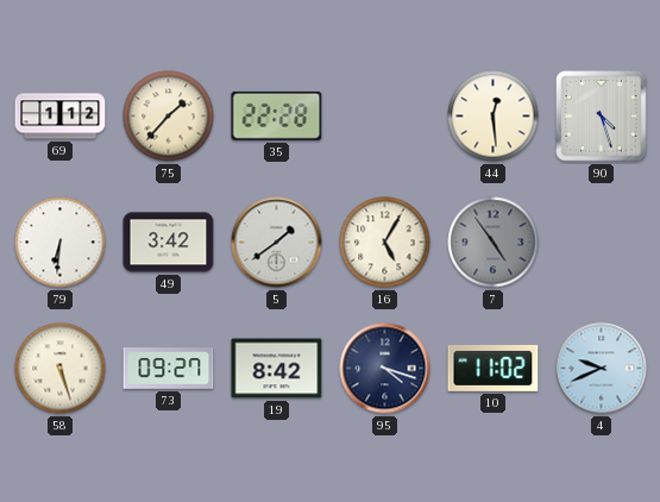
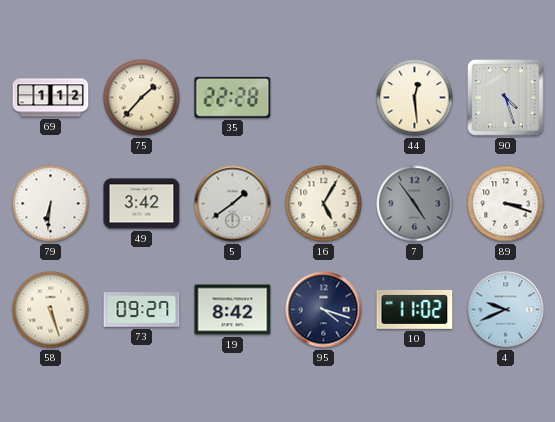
89: none -> 3:18 (506, 204)
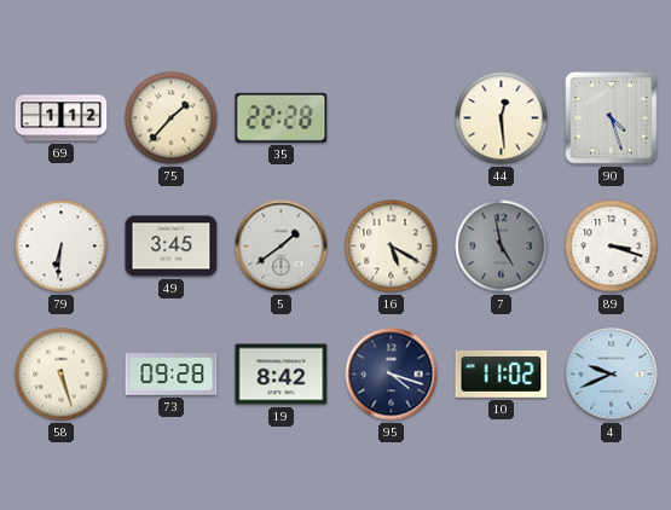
49: 3:42 -> 3:45 (172, 247)
16: 5:05 -> 5:20 (392, 247)
7: 4:54 -> 4:58 (502, 247)
73: 09:27 -> 09:28 (172, 375)
